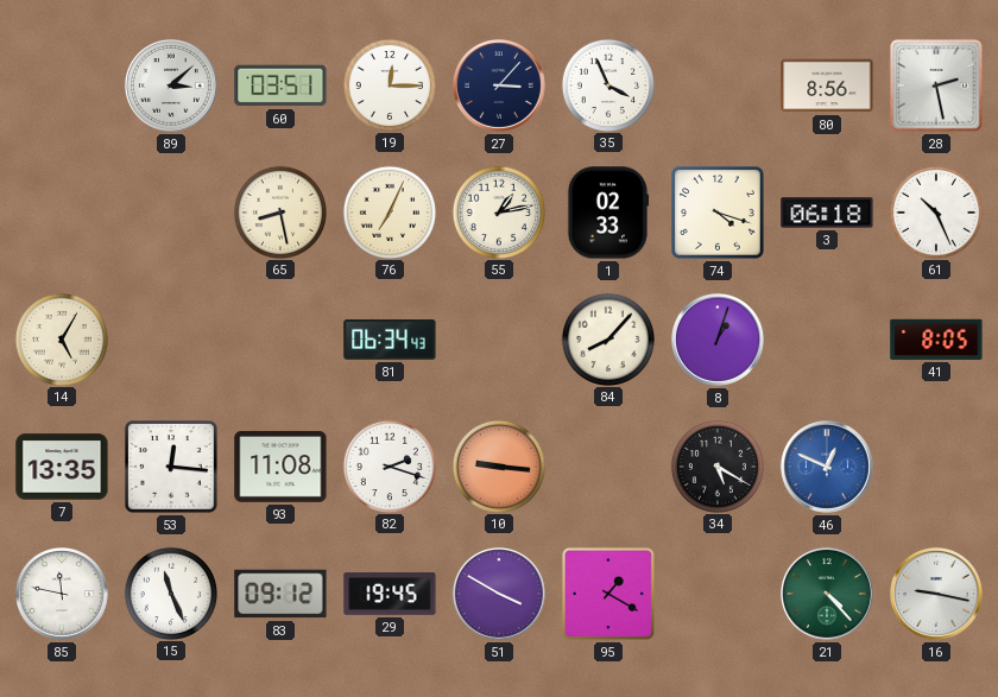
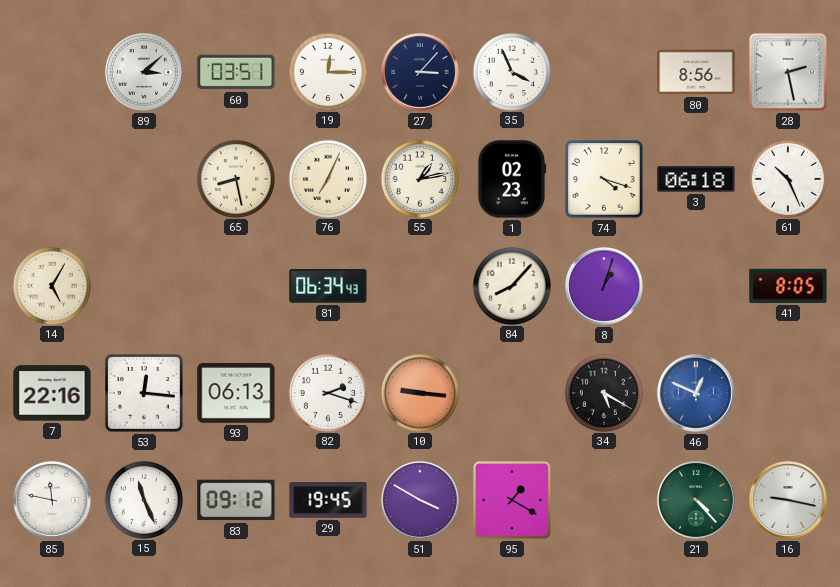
1: 02:33 -> 02:23 (512, 179)
7: 13:35 -> 22:16 (52, 393)
93: 11:08 -> 06:13 (236, 393)
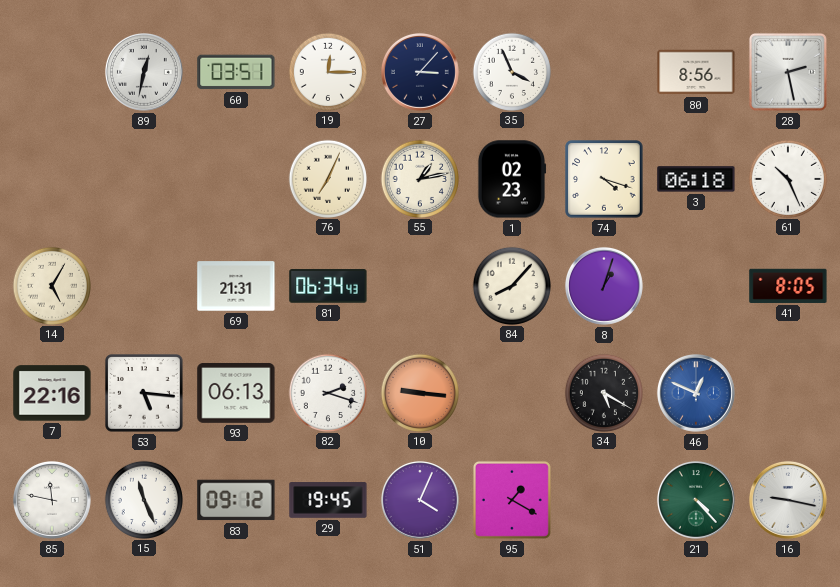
89: 3:08 -> 12:32 (144, 72)
65: 8:28 -> none (235, 178)
69: none -> 21:31 (236, 286)
53: 12:16 -> 5:16 (144, 393)
51: 3:50 -> 4:04 (420, 500)
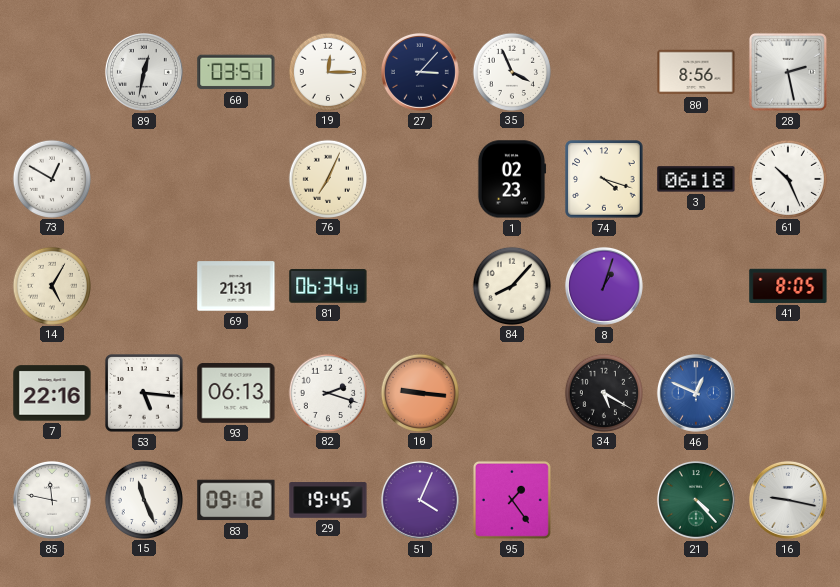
73: none -> 12:50 (51, 178)
55: 1:13 -> none (419, 178)
95: 1:20 -> 1:24 (512, 500)
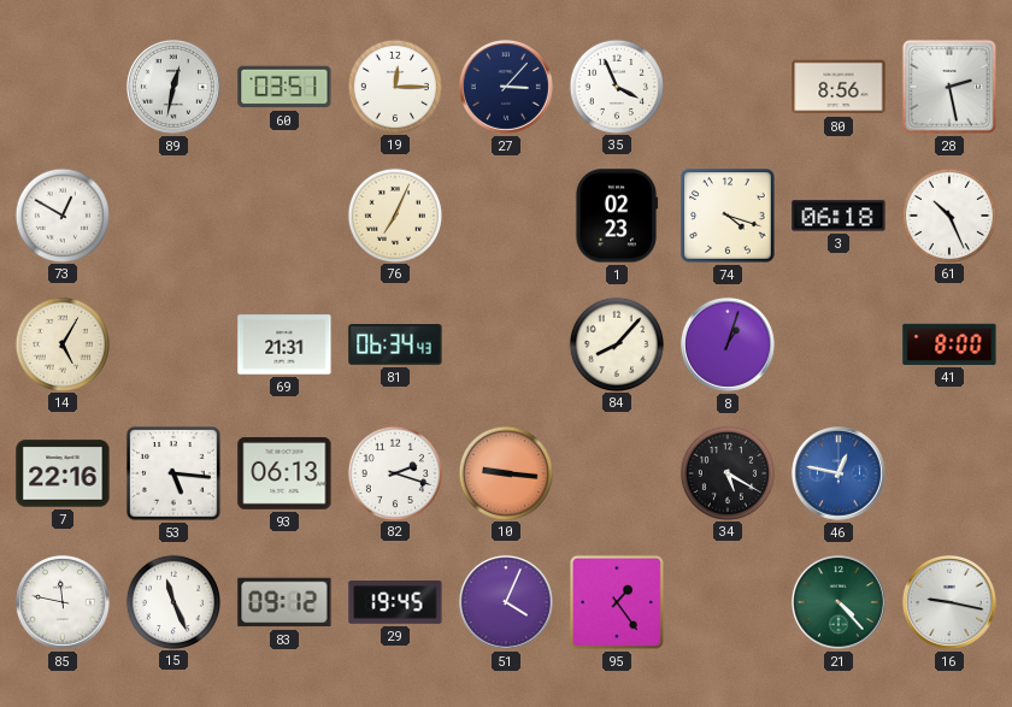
41: 8:05 -> 8:00 (949, 344)
46: 12:49 -> 12:47 (839, 473)
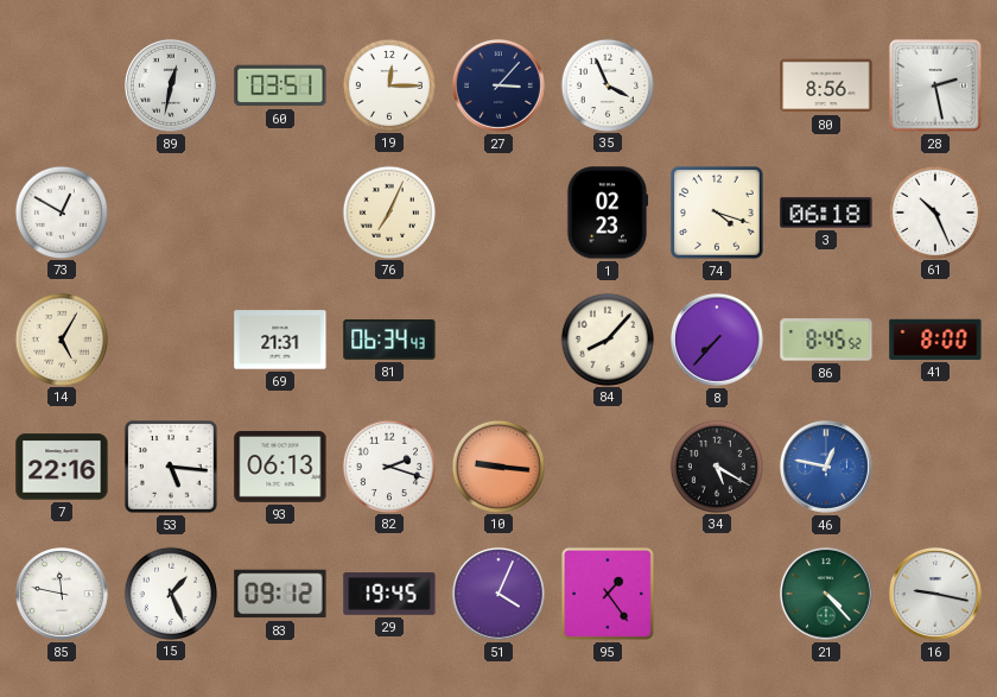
8: 1:03 -> 7:37 (717, 340)
86: none -> 8:45 (826, 340)
15: 11:26 -> 1:26 (170, 593)
